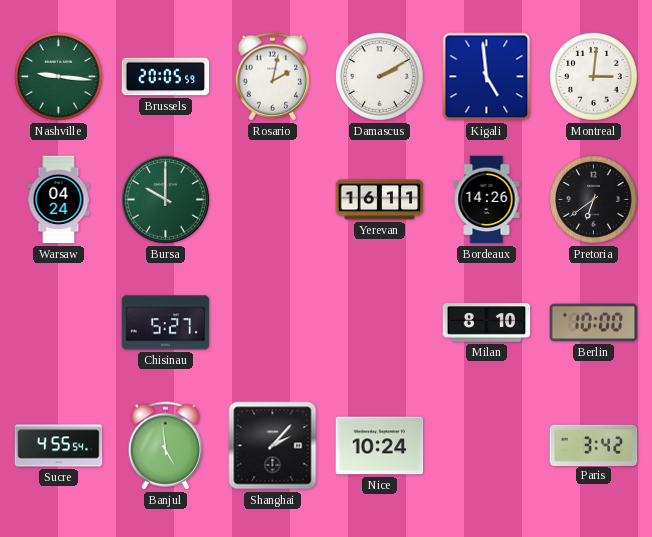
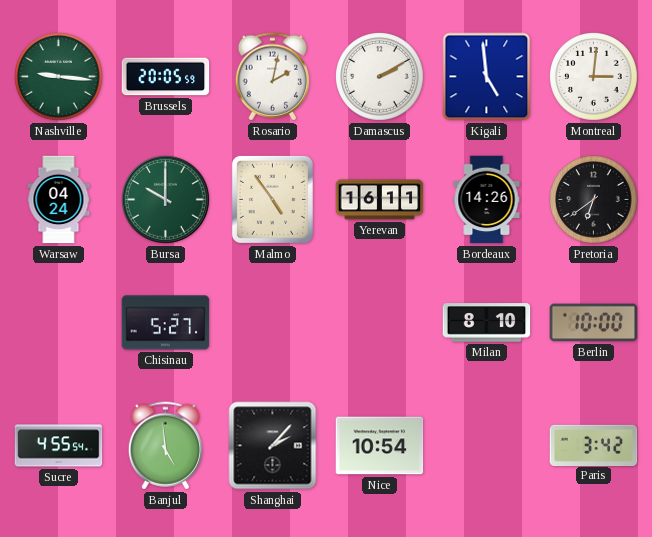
Malmo: none -> 4:54 (272, 199)
Nice: 10:24 -> 10:54 (380, 446)
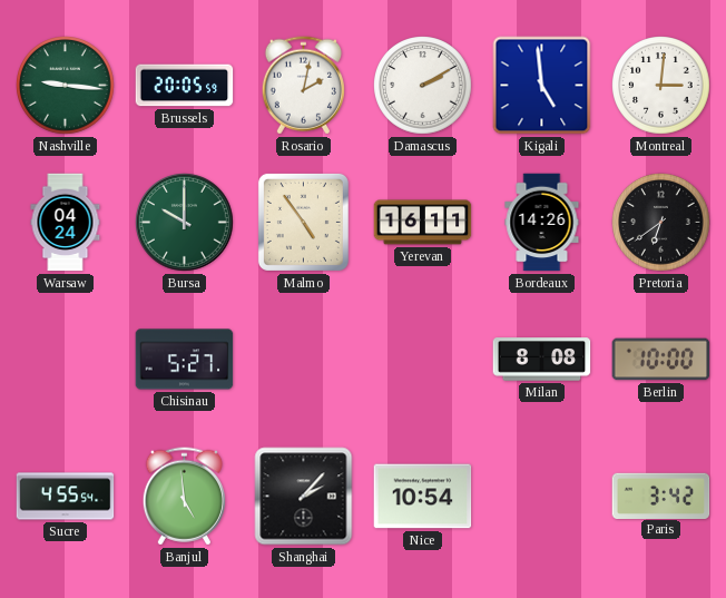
Milan: 8:10 -> 8:08 (542, 360)
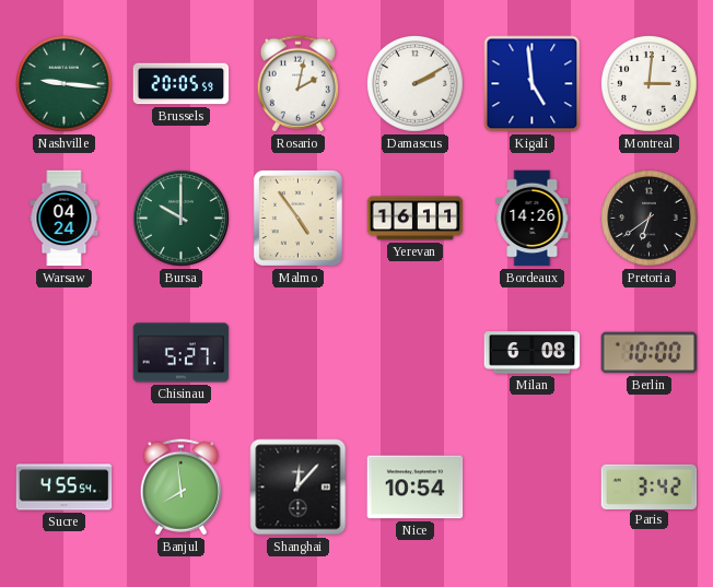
Milan: 8:08 -> 6:08 (533, 353)
Banjul: 4:59 -> 7:59 (180, 488)
Shanghai: 2:07 -> 12:07 (299, 488)
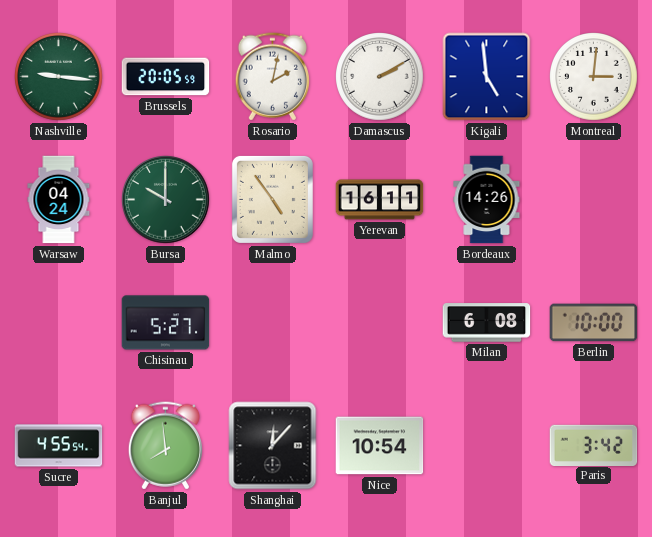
Pretoria: 6:39 -> none (650, 219)
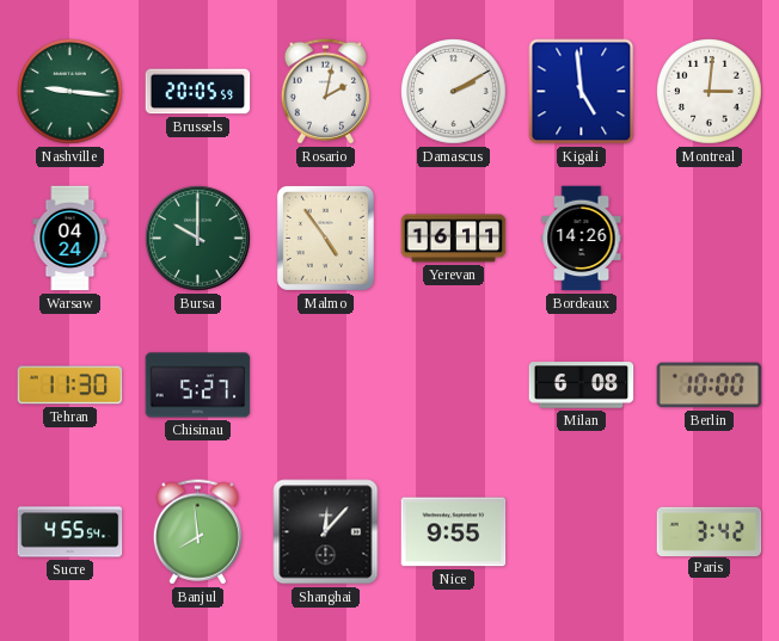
Tehran: none -> 11:30 (70, 386)
Nice: 10:54 -> 9:55 (454, 532)
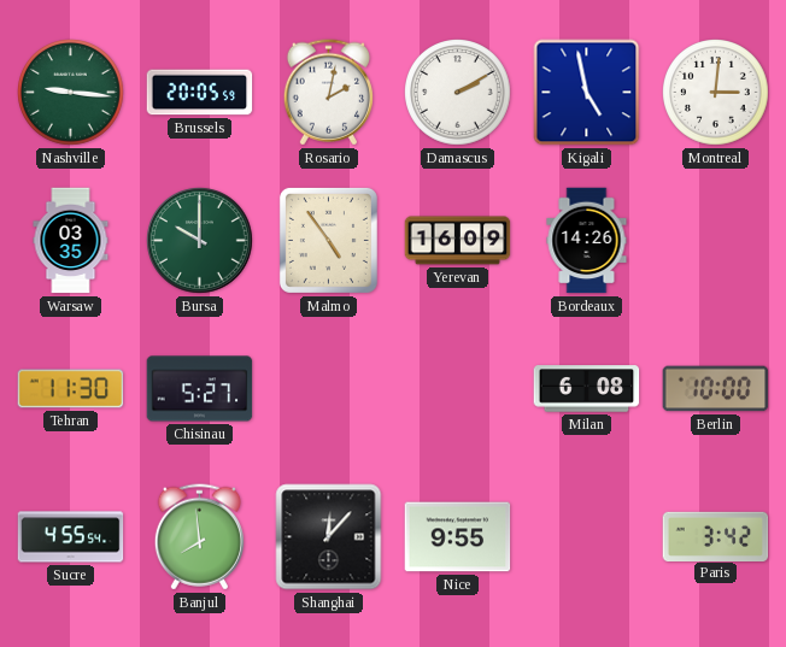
Kigali: 4:59 -> 4:58 (587, 93)
Warsaw: 04:24 -> 03:35 (71, 241)
Yerevan: 16:11 -> 16:09 (458, 241)
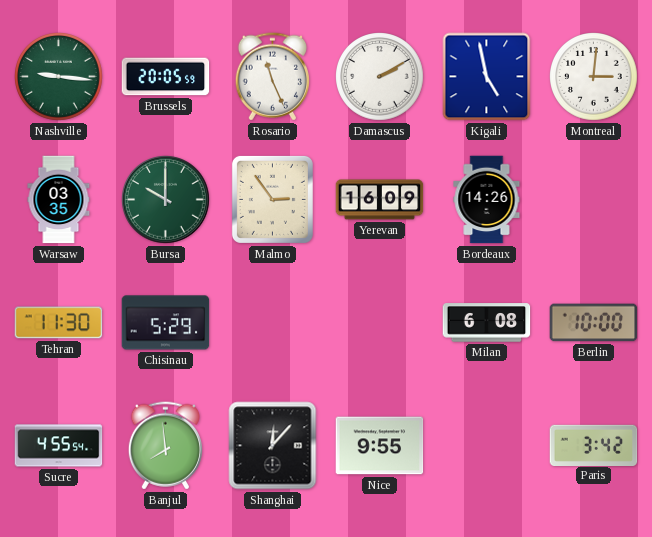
Rosario: 2:02 -> 11:26 (272, 77)
Malmo: 4:54 -> 2:54 (272, 199)
Chisinau: 5:27 -> 5:29 (166, 323)
